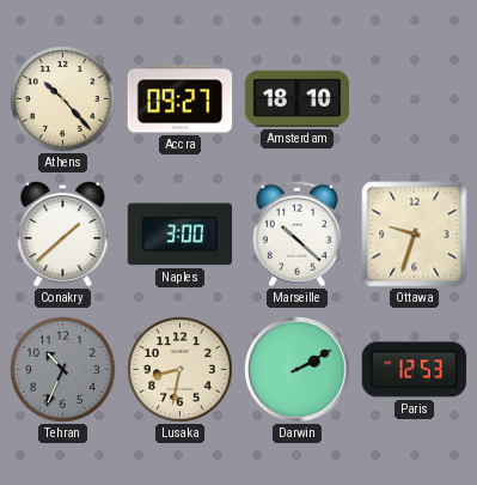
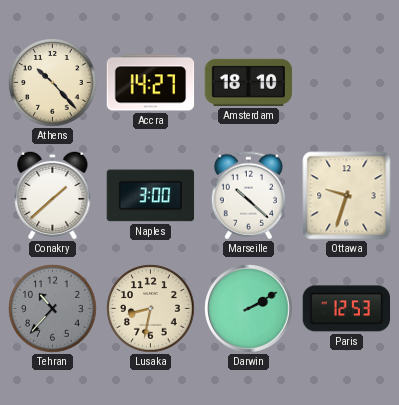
Accra: 09:27 -> 14:27 (151, 83)
Tehran: 10:34 -> 10:37 (53, 309)
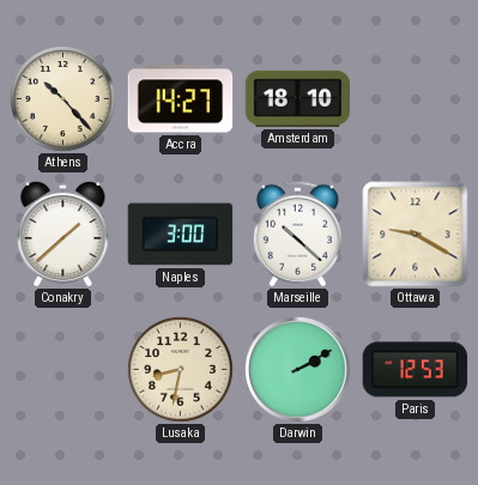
Ottawa: 9:33 -> 9:20 (416, 235)
Tehran: 10:37 -> none (53, 309)
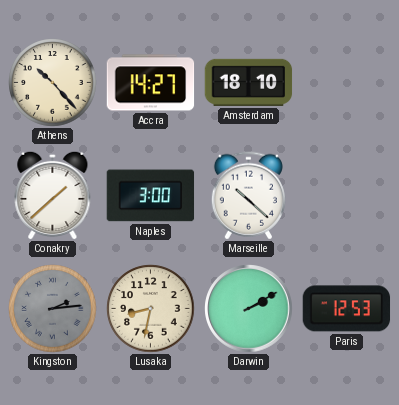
Ottawa: 9:20 -> none (416, 235)
Kingston: none -> 2:14 (53, 309)
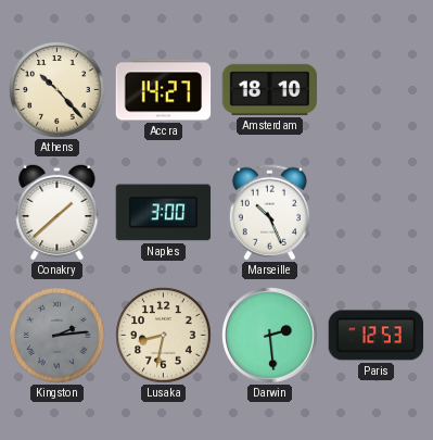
Marseille: 10:22 -> 10:26 (269, 213)
Darwin: 2:10 -> 2:29 (270, 336)
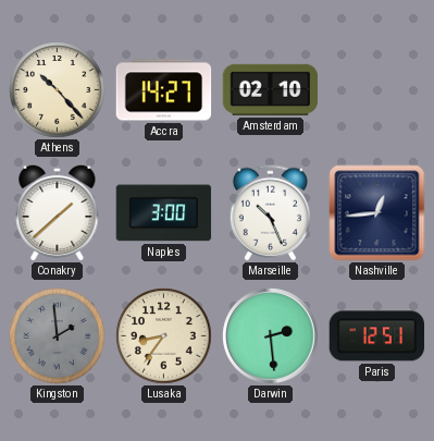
Amsterdam: 18:10 -> 02:10 (271, 89)
Nashville: none -> 12:44 (377, 213)
Kingston: 2:14 -> 1:59 (58, 336)
Lusaka: 8:32 -> 8:36 (164, 336)
Paris: 12:53 -> 12:51 (377, 336)
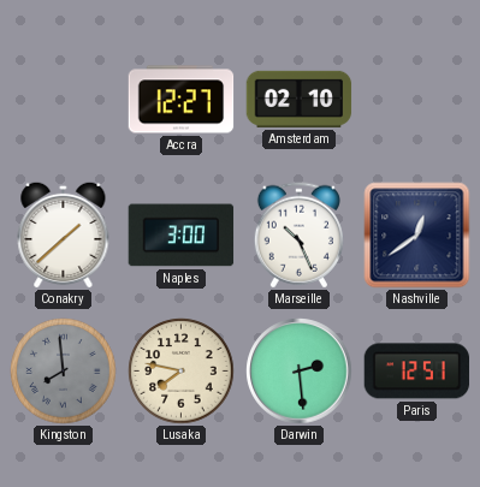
Athens: 10:23 -> none (58, 90)
Accra: 14:27 -> 12:27 (182, 100)
Nashville: 12:44 -> 12:39 (417, 236)
Kingston: 1:59 -> 7:59 (64, 372)
Lusaka: 8:36 -> 7:47 (182, 372)
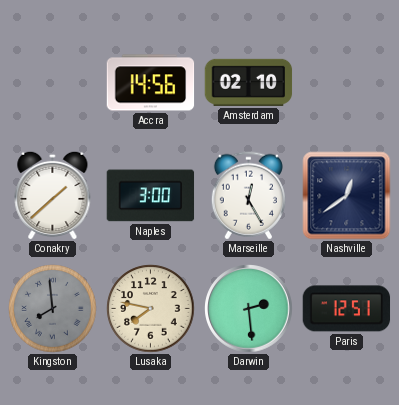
Accra: 12:27 -> 14:56 (151, 83)
Marseille: 10:26 -> 12:25 (248, 196)
